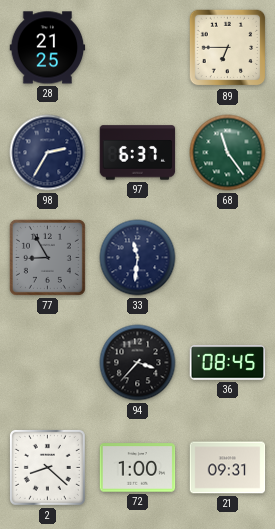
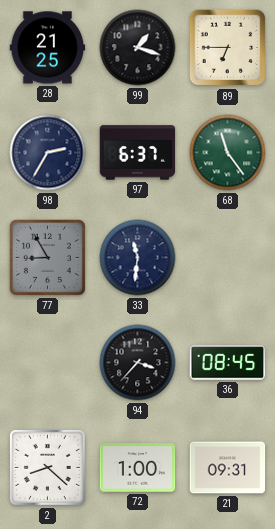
99: none -> 1:18 (138, 48)
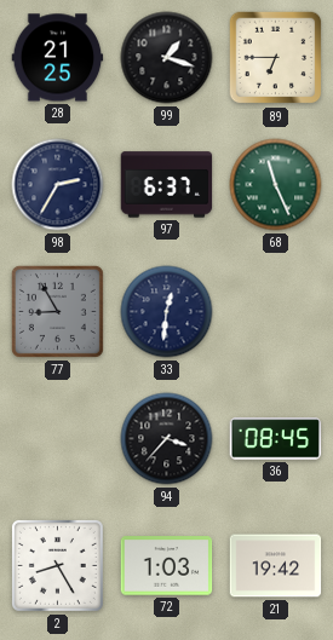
68: 11:24 -> 11:26 (276, 185)
33: 11:31 -> 12:31 (167, 312)
2: 8:22 -> 8:25 (57, 565)
72: 1:00 -> 1:03 (167, 566)
21: 09:31 -> 19:42 (276, 566)
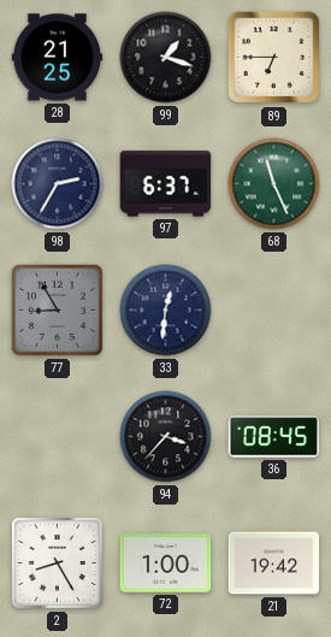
72: 1:03 -> 1:00 (166, 564)
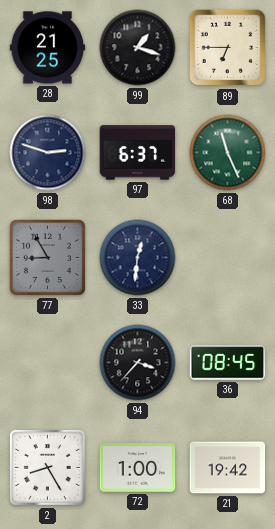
98: 2:35 -> 2:48 (48, 153)
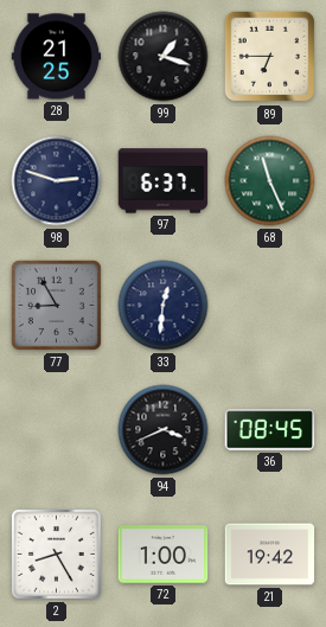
94: 3:37 -> 3:41 (164, 430)
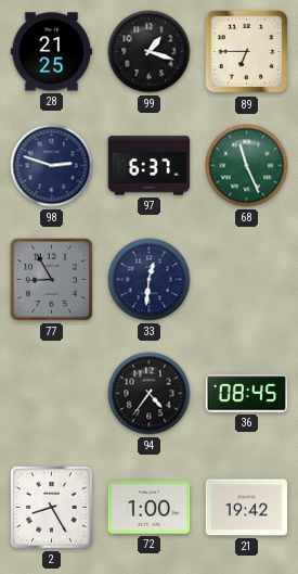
94: 3:41 -> 4:36 (150, 394)
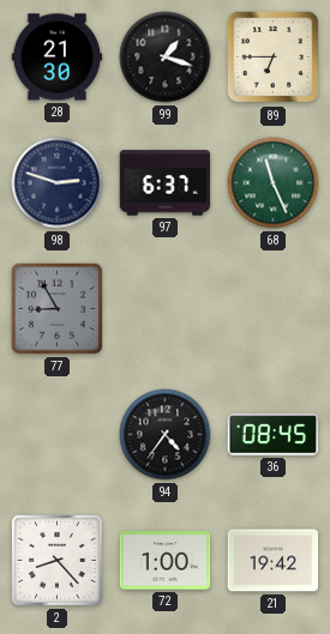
28: 21:25 -> 21:30 (58, 58)
33: 12:31 -> none (150, 280)
2: 8:25 -> 8:23 (56, 560)
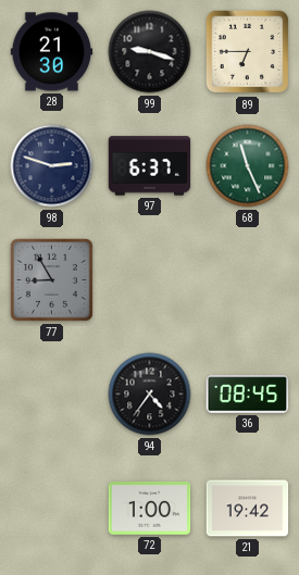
99: 1:18 -> 9:18 (150, 52)
2: 8:23 -> none (56, 560)
